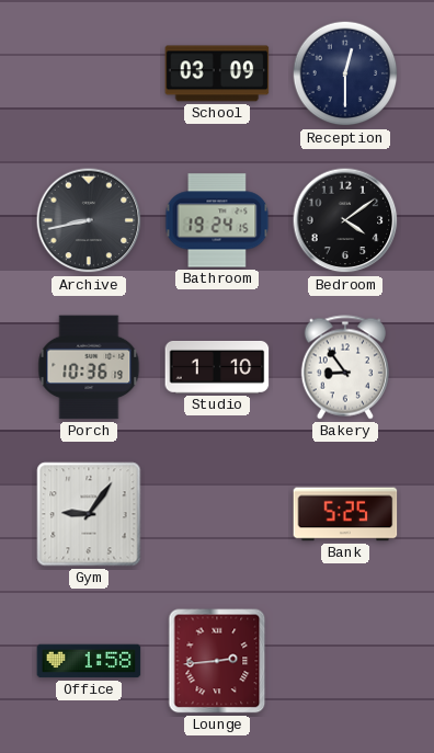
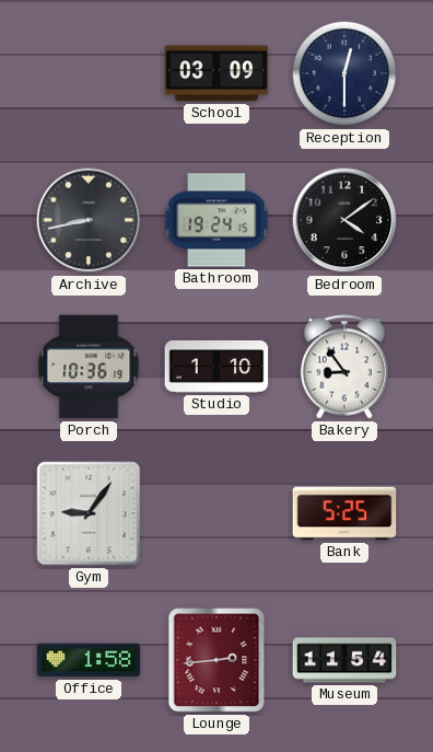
Museum: none -> 11:54 (344, 660)
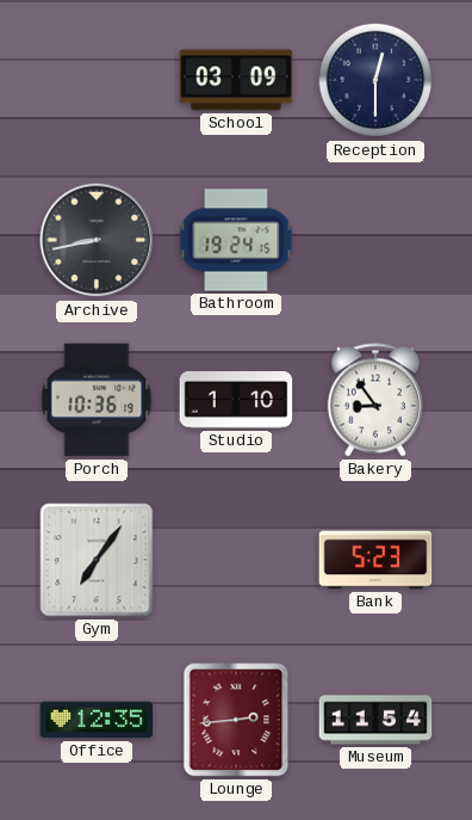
Bedroom: 4:09 -> none (344, 220)
Gym: 9:06 -> 7:06 (97, 560)
Bank: 5:25 -> 5:23 (375, 560)
Office: 1:58 -> 12:35 (97, 720)
